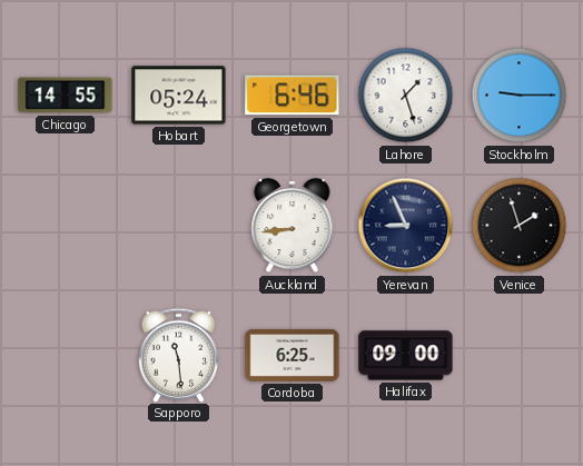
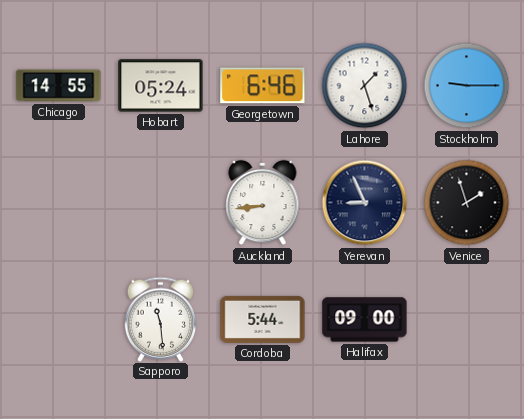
Cordoba: 6:25 -> 5:44 (263, 319)
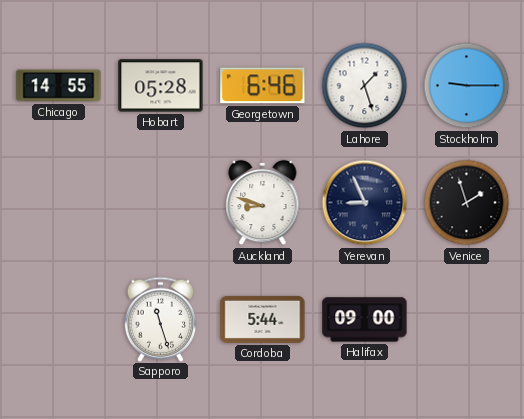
Hobart: 05:24 -> 05:28 (161, 86)
Auckland: 8:44 -> 8:48 (263, 203)
Sapporo: 11:29 -> 11:27 (161, 319)
